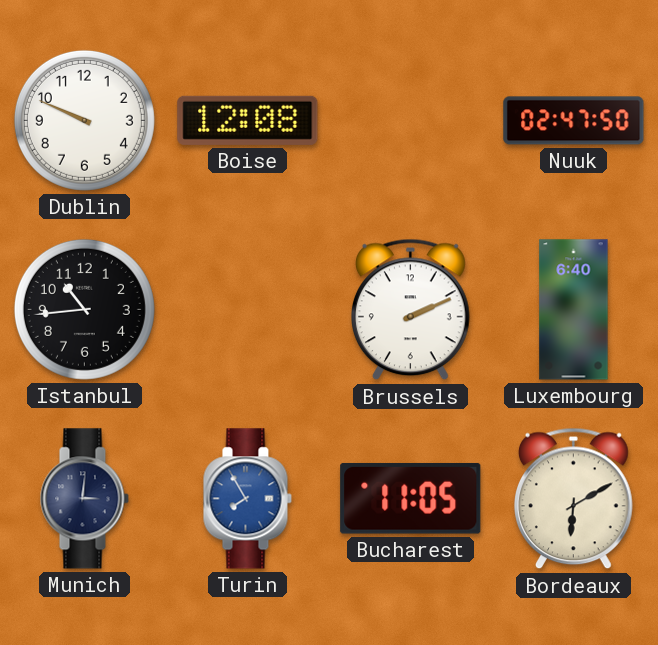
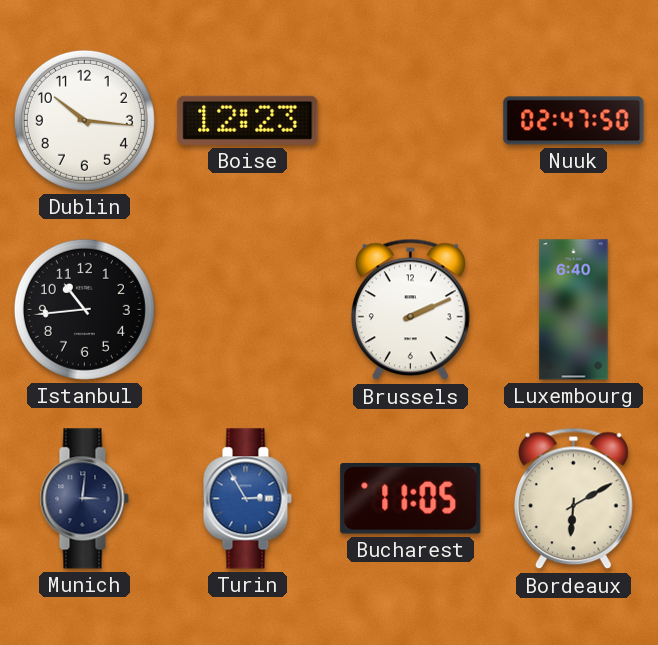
Dublin: 9:49 -> 10:16 (84, 120)
Boise: 12:08 -> 12:23 (248, 120)
Turin: 7:55 -> 2:55 (247, 499)
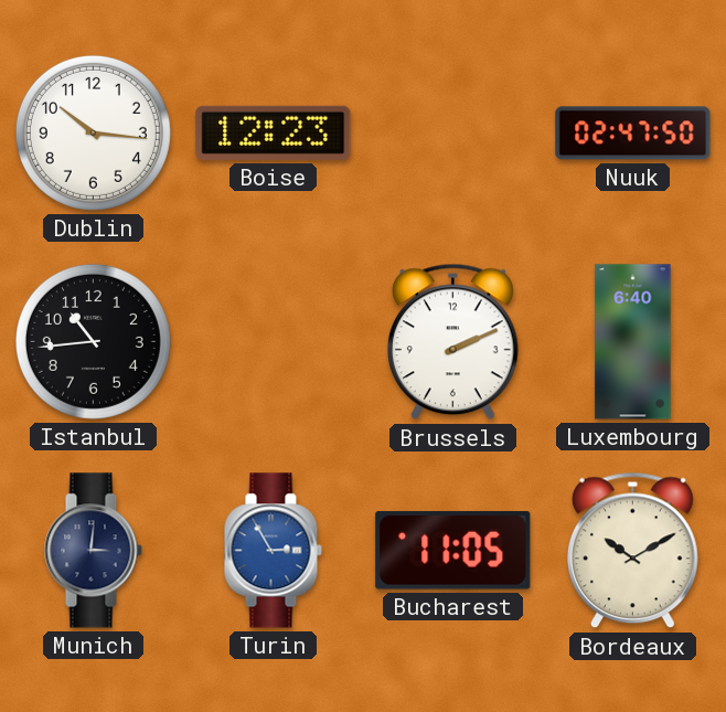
Bordeaux: 6:10 -> 10:10 (632, 551)
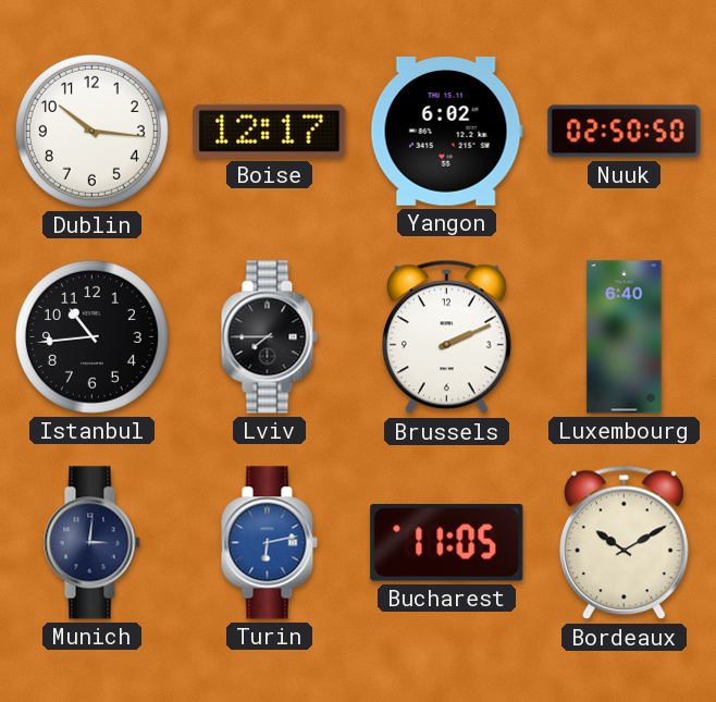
Boise: 12:23 -> 12:17 (270, 131)
Yangon: none -> 6:02 (446, 132)
Nuuk: 02:47 -> 02:50 (625, 132)
Lviv: none -> 7:45 (269, 337)
Turin: 2:55 -> 6:13 (269, 543)
